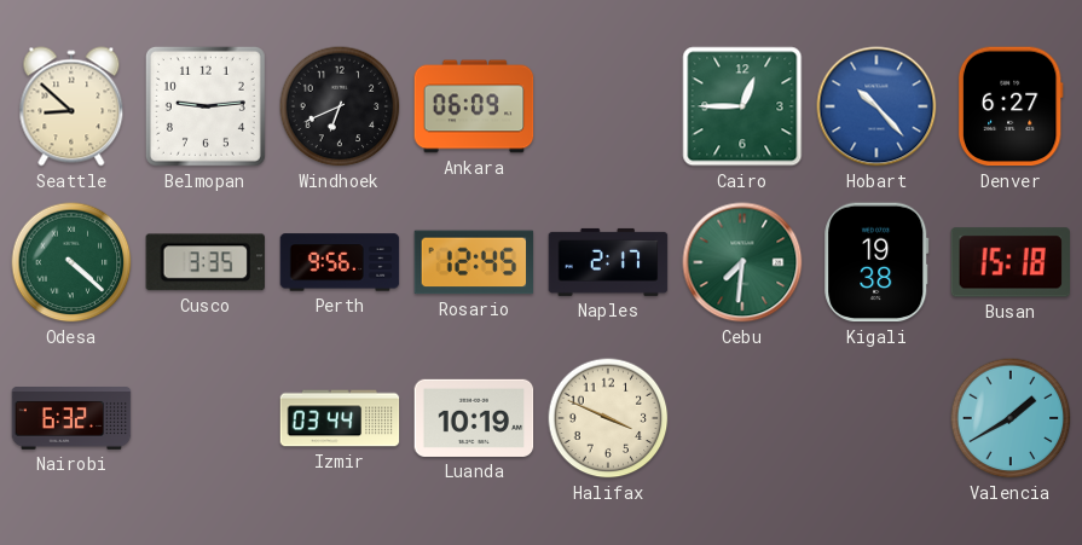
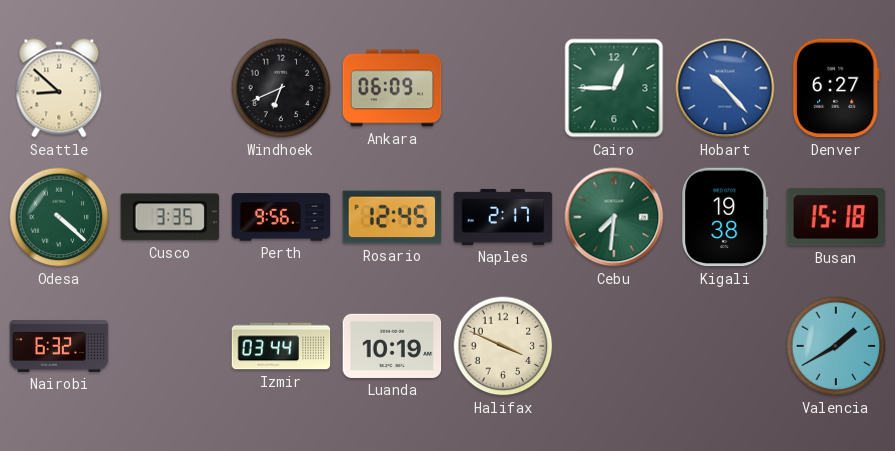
Belmopan: 9:14 -> none (206, 106)
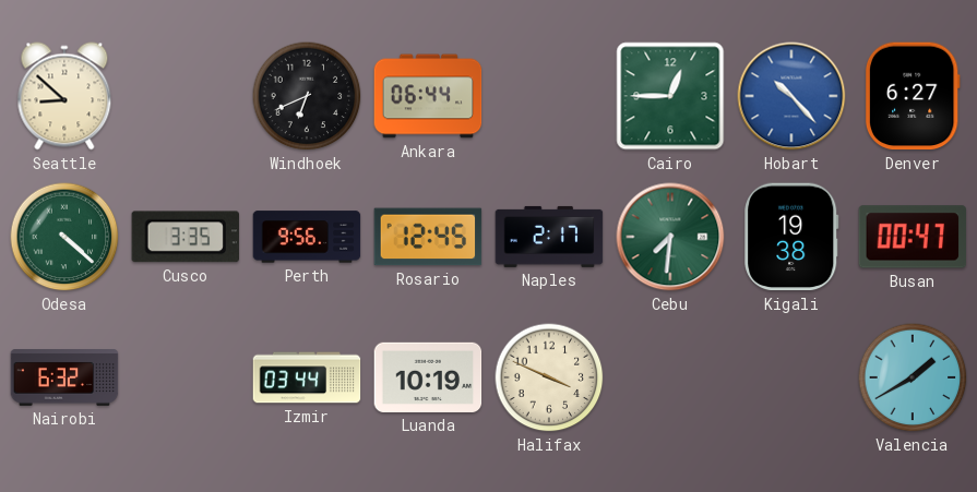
Ankara: 06:09 -> 06:44 (428, 96)
Busan: 15:18 -> 00:47 (912, 237)
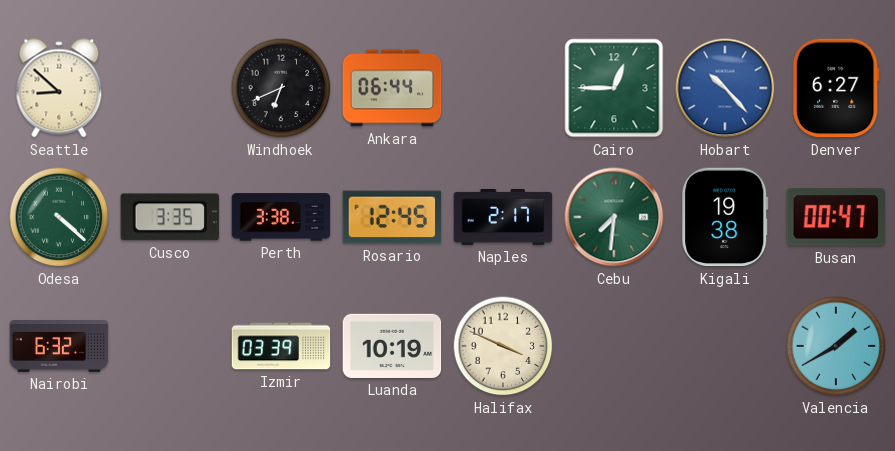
Perth: 9:56 -> 3:38 (281, 217)
Izmir: 03:44 -> 03:39 (281, 346)
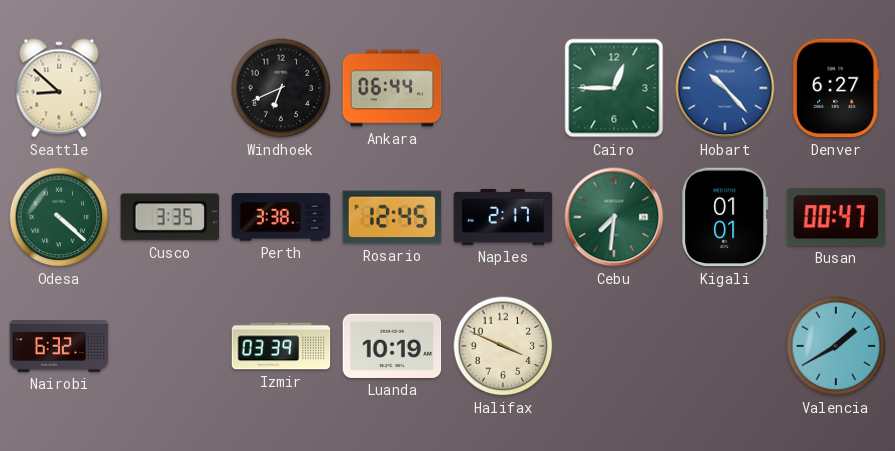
Kigali: 19:38 -> 01:01 (725, 217)
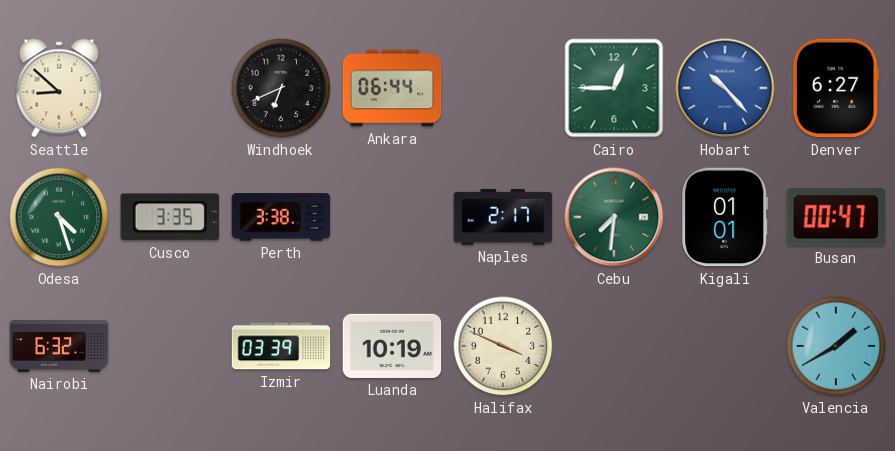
Odesa: 4:22 -> 4:27 (59, 217)
Rosario: 12:45 -> none (392, 217)
